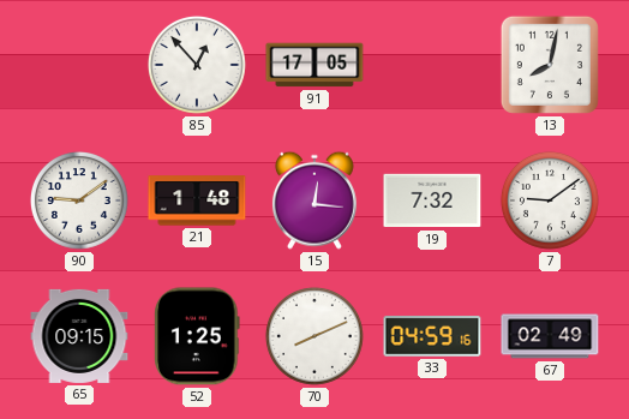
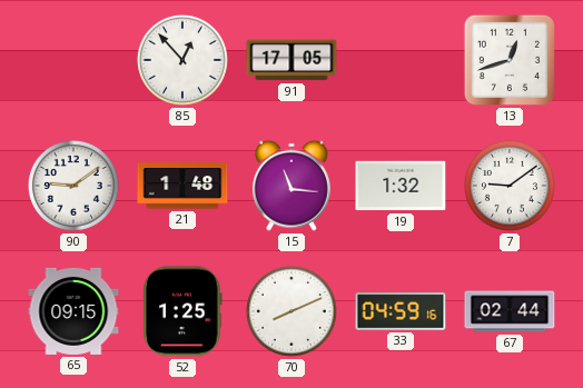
13: 8:02 -> 12:42 (510, 60)
15: 12:16 -> 11:16 (291, 186)
19: 7:32 -> 1:32 (401, 186)
67: 02:49 -> 02:44 (510, 311)
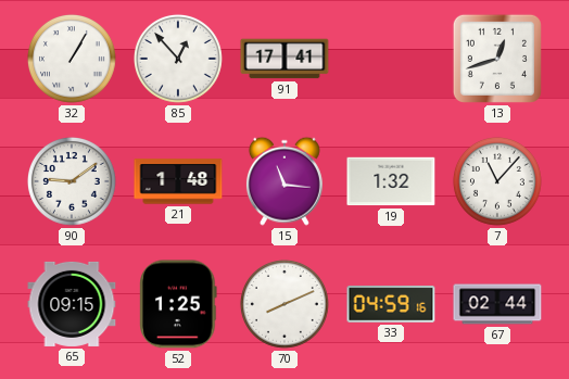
32: none -> 1:05 (72, 59)
91: 17:05 -> 17:41 (284, 59)
7: 9:09 -> 11:07 (497, 181)
